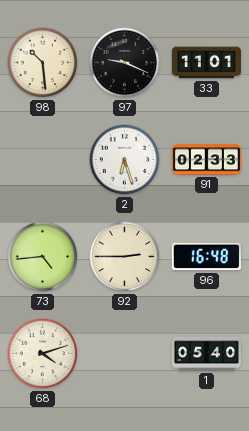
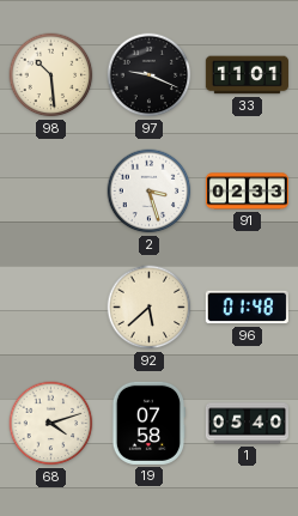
2: 6:27 -> 3:27 (150, 192)
73: 4:44 -> none (43, 257)
92: 2:45 -> 5:38 (150, 308)
96: 16:48 -> 01:48 (247, 308)
19: none -> 07:58 (148, 423)
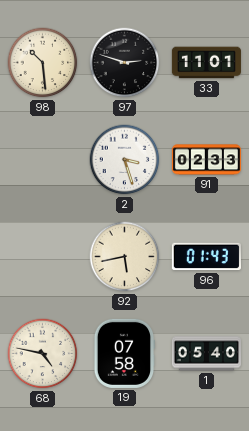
97: 9:19 -> 2:48 (125, 63)
92: 5:38 -> 5:43 (125, 257)
96: 01:48 -> 01:43 (206, 257)
68: 4:12 -> 4:47 (43, 354)
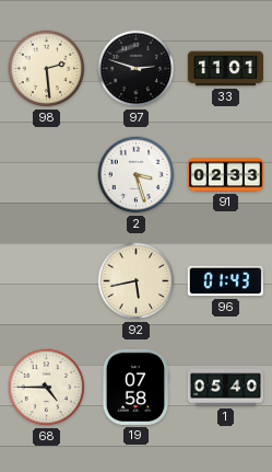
98: 10:29 -> 2:29 (47, 69)
68: 4:47 -> 4:45 (47, 388)
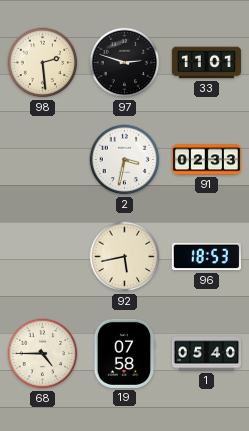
2: 3:27 -> 3:32 (125, 160)
96: 01:43 -> 18:53 (206, 257)
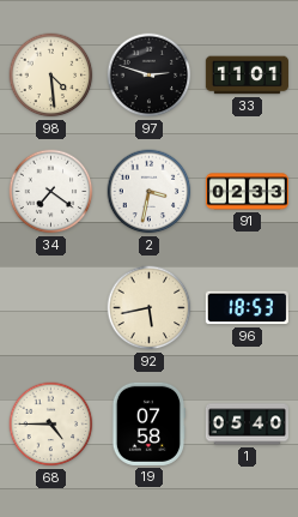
98: 2:29 -> 4:29 (51, 76)
34: none -> 7:21 (51, 192)
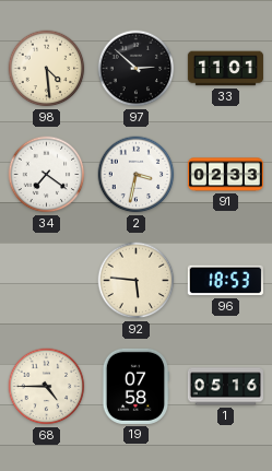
97: 2:48 -> 2:52 (137, 69)
92: 5:43 -> 5:46 (137, 281)
1: 05:40 -> 05:16 (225, 387)
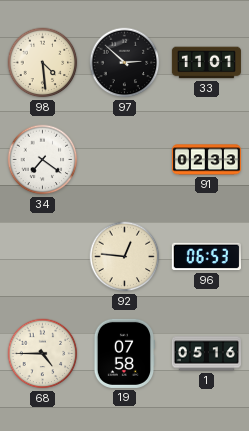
2: 3:32 -> none (137, 175)
92: 5:46 -> 12:46 (125, 257)
96: 18:53 -> 06:53 (206, 257)
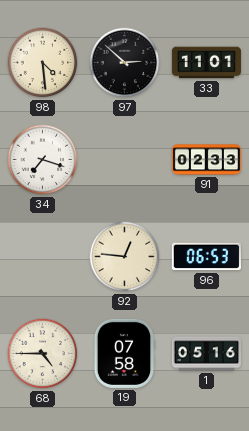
34: 7:21 -> 7:18 (43, 160)
